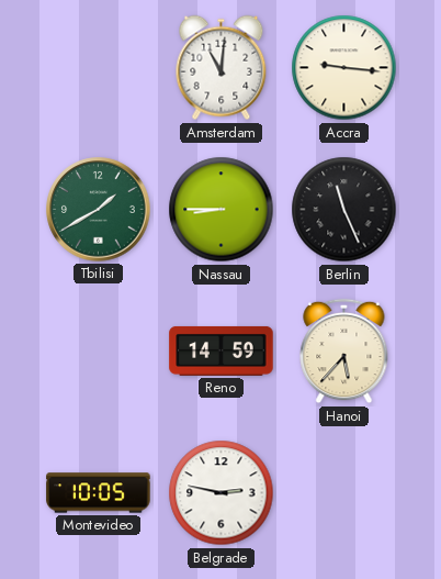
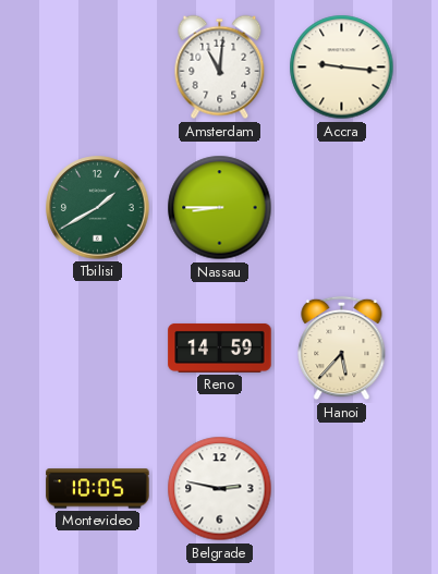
Berlin: 11:26 -> none (344, 210)
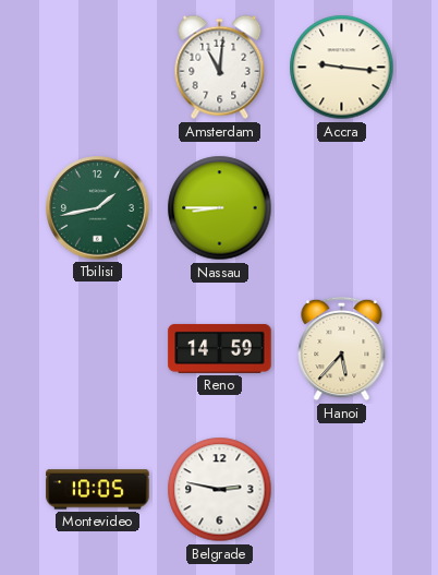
Tbilisi: 1:40 -> 1:43 (98, 208)
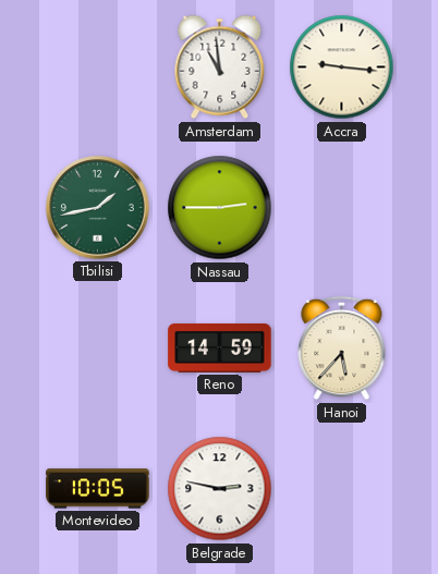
Amsterdam: 11:01 -> 10:59 (220, 68)
Nassau: 8:45 -> 2:45 (220, 208)
